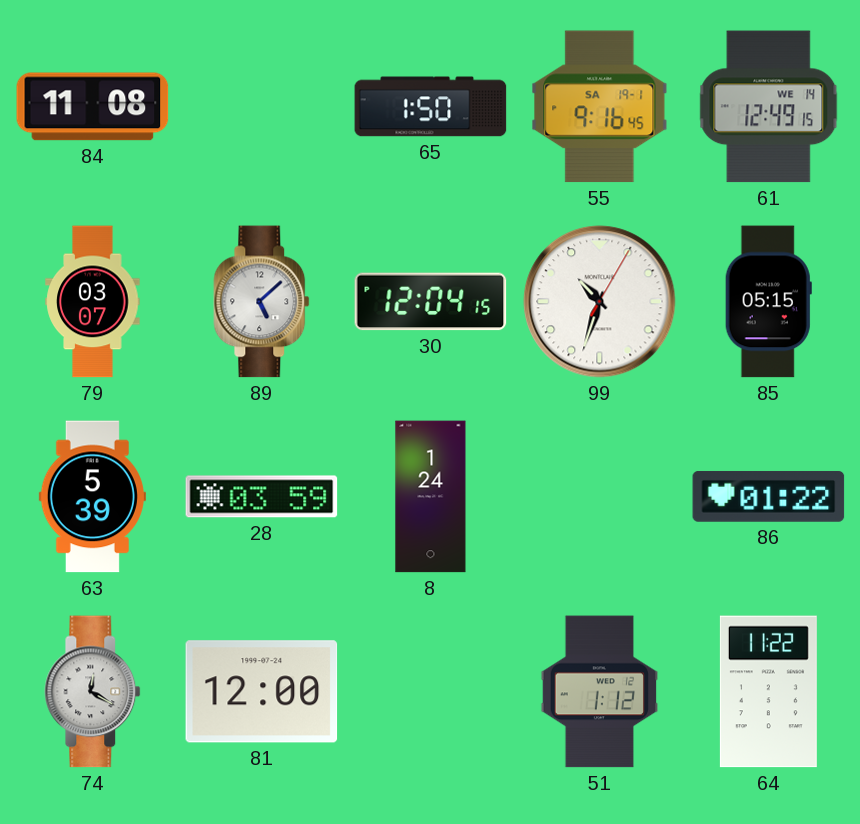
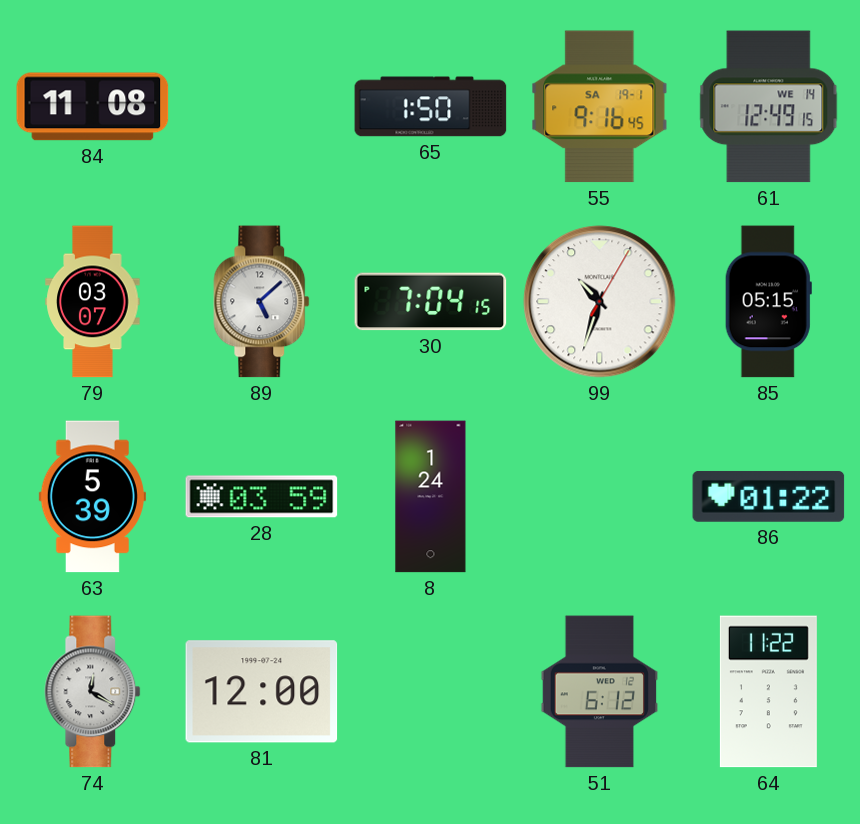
30: 12:04 -> 7:04 (431, 302)
51: 1:12 -> 6:12 (600, 692)
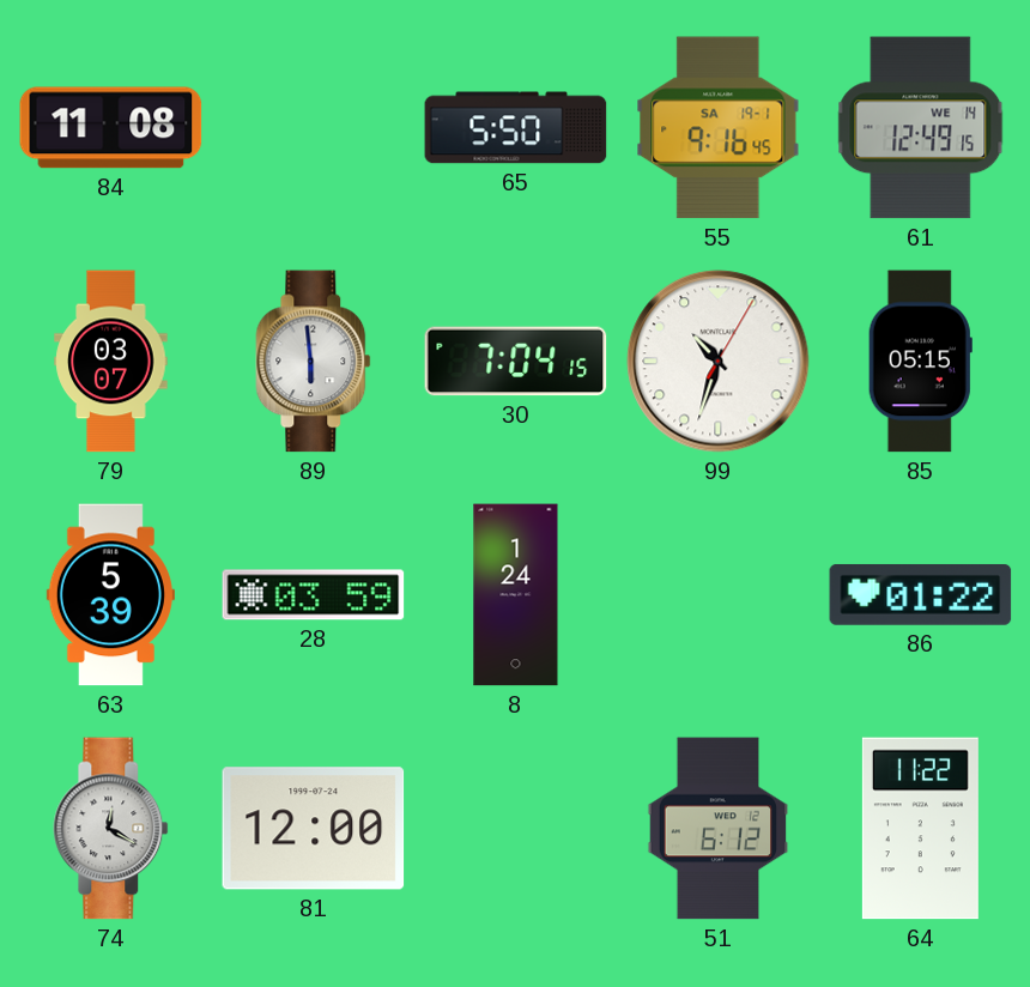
65: 1:50 -> 5:50 (516, 128)
89: 5:08 -> 5:59 (314, 362)
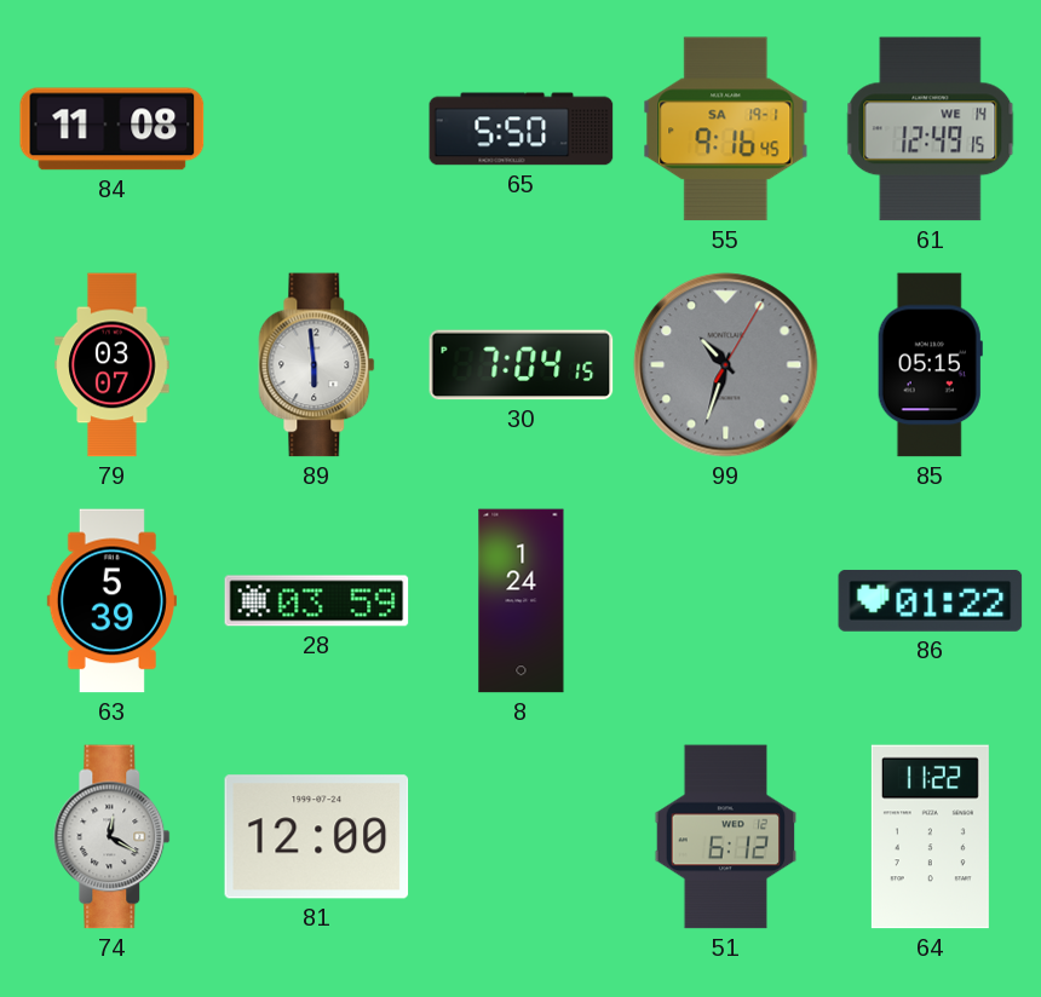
99 dial: white -> grey (726, 365)
